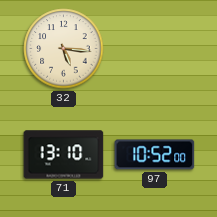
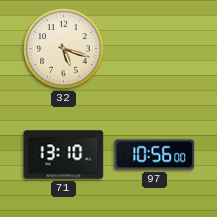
32: 5:16 -> 5:18 (64, 49)
97: 10:52 -> 10:56 (155, 155)
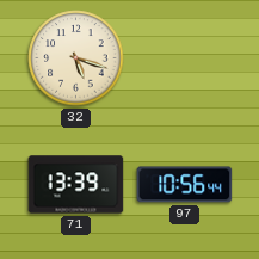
71: 13:10 -> 13:39 (76, 185)
97: 10:56:00 -> 10:56:44 (185, 185)
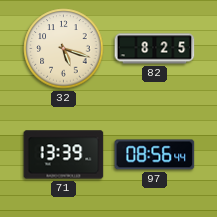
82: none -> 8:25 (155, 49)
97: 10:56 -> 08:56 (155, 155)
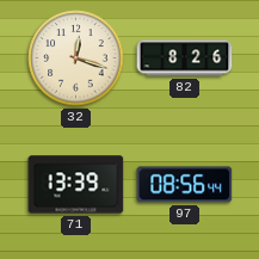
32: 5:18 -> 12:18 (76, 58)
82: 8:25 -> 8:26 (185, 58)
